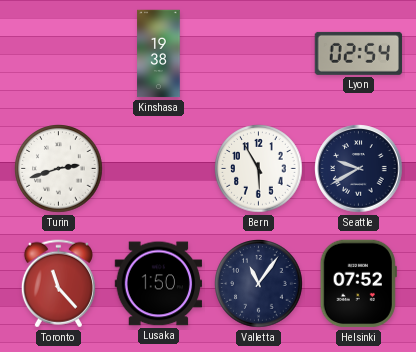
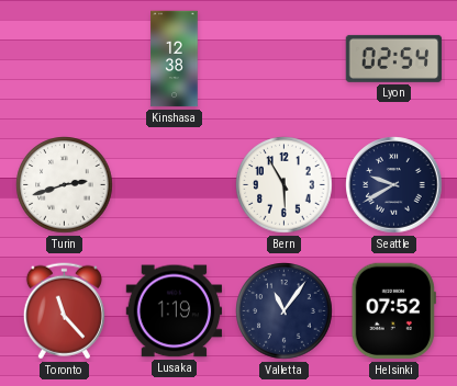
Kinshasa: 19:38 -> 12:38 (175, 59)
Lusaka: 1:50 -> 1:19 (175, 311)
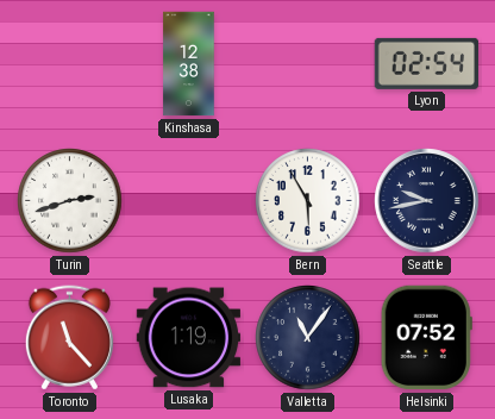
Seattle: 9:40 -> 9:43 (427, 201)
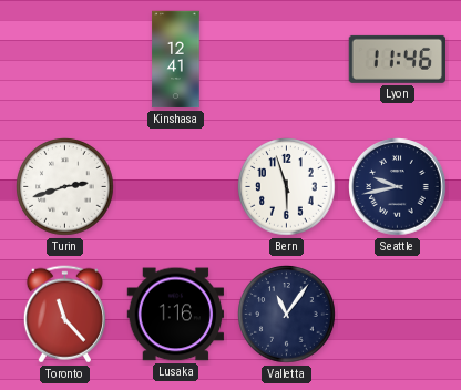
Kinshasa: 12:38 -> 12:41 (176, 60)
Lyon: 02:54 -> 11:46 (398, 59)
Bern: 5:55 -> 5:57 (287, 187)
Lusaka: 1:19 -> 1:16 (176, 315)
Helsinki: 07:52 -> none (426, 338)
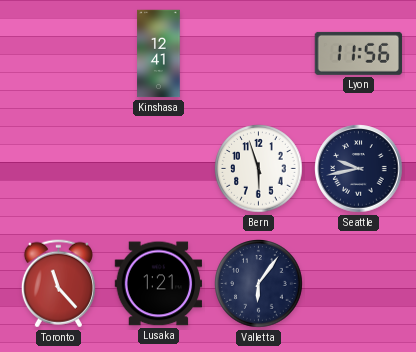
Lyon: 11:46 -> 11:56 (359, 53)
Turin: 2:42 -> none (65, 187)
Lusaka: 1:16 -> 1:21 (159, 284)
Valletta: 11:06 -> 6:06 (259, 284)
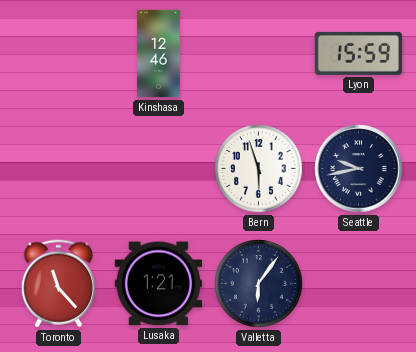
Kinshasa: 12:41 -> 12:46 (159, 54)
Lyon: 11:56 -> 15:59 (359, 53)
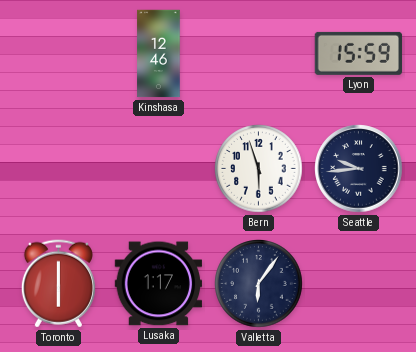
Seattle: 9:43 -> 9:44 (359, 169)
Toronto: 11:23 -> 6:00 (58, 284)
Lusaka: 1:21 -> 1:17 (159, 284)
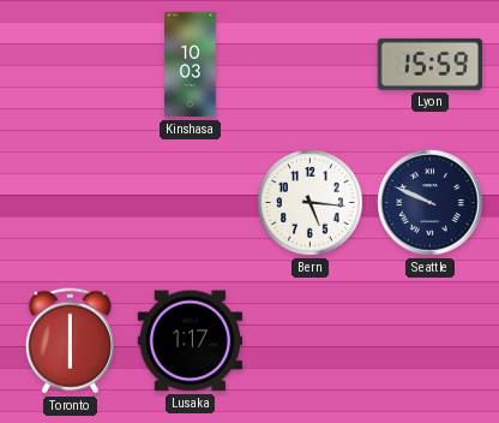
Kinshasa: 12:46 -> 10:03 (191, 65)
Bern: 5:57 -> 5:16 (311, 203)
Seattle: 9:44 -> 9:49 (431, 203)
Valletta: 6:06 -> none (259, 284)
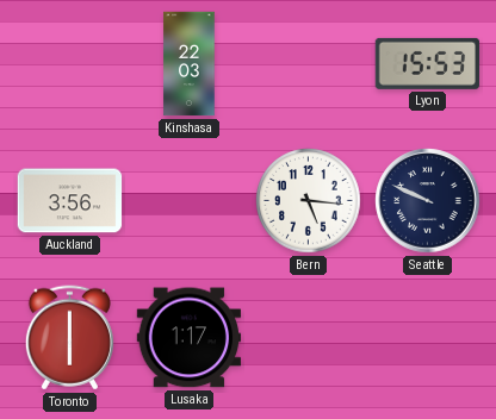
Kinshasa: 10:03 -> 22:03 (190, 64)
Lyon: 15:59 -> 15:53 (428, 63)
Auckland: none -> 3:56 (70, 201)
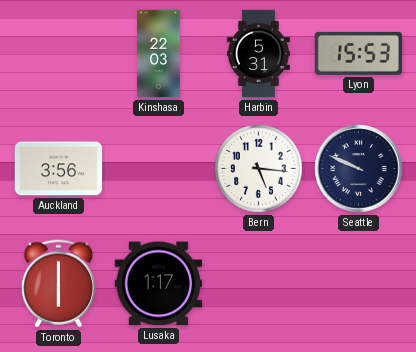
Harbin: none -> 5:31 (259, 54)
